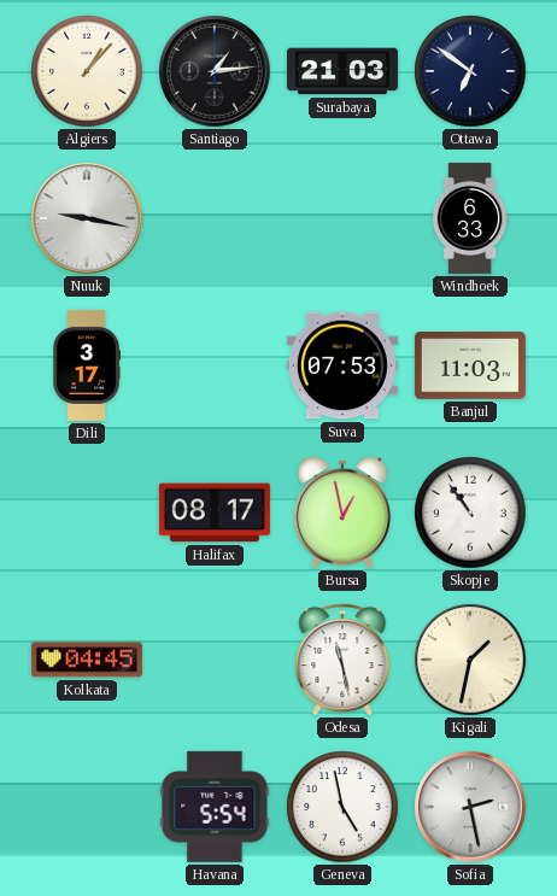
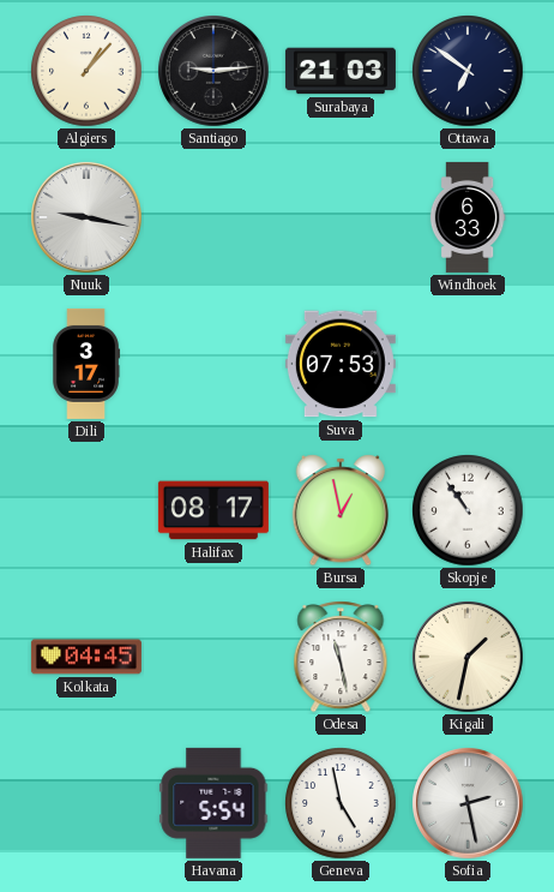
Santiago: 1:14 -> 9:14 (215, 72)
Banjul: 11:03 -> none (470, 367)
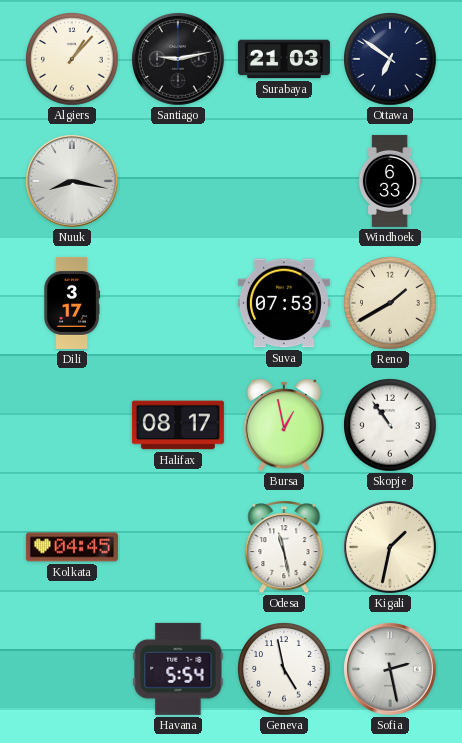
Santiago: 9:14 -> 9:13 (179, 60)
Nuuk: 9:17 -> 8:17 (73, 182)
Reno: none -> 1:40 (390, 303)
